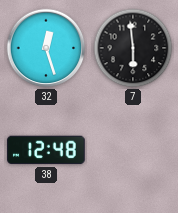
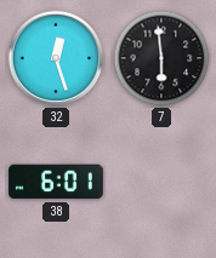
38: 12:48 -> 6:01 (56, 182)
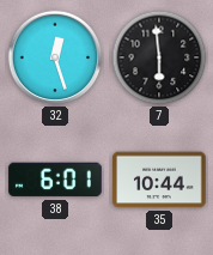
35: none -> 10:44 (159, 180)
